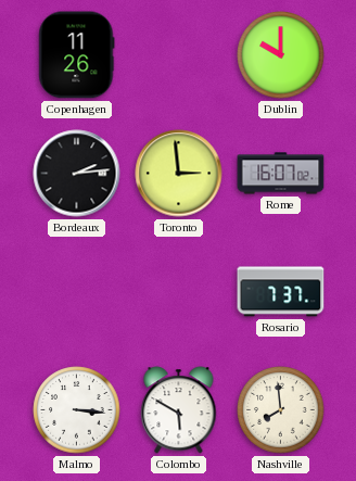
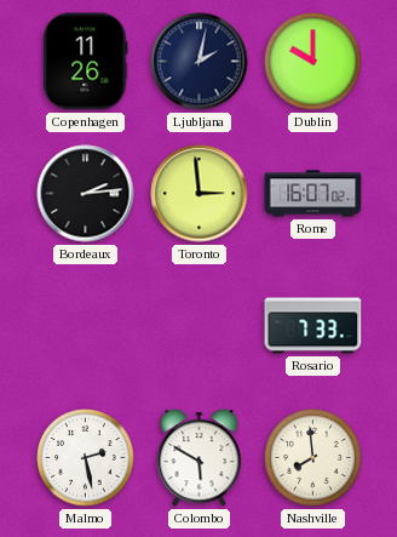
Ljubljana: none -> 2:02 (200, 62)
Rosario: 7:37 -> 7:33 (313, 326)
Malmo: 3:16 -> 2:28 (86, 458)
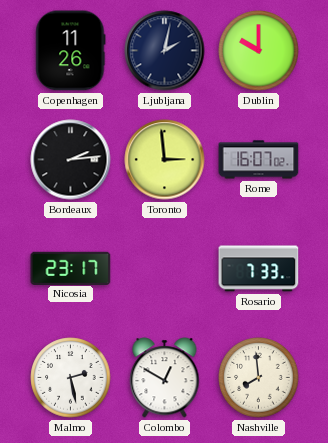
Nicosia: none -> 23:17 (71, 268)
Colombo: 5:50 -> 12:50 (165, 378)
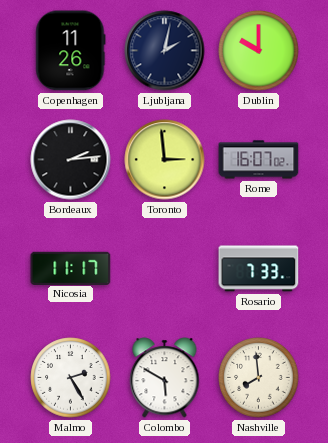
Nicosia: 23:17 -> 11:17 (71, 268)
Malmo: 2:28 -> 2:25 (71, 378)
Colombo: 12:50 -> 5:50 (165, 378)
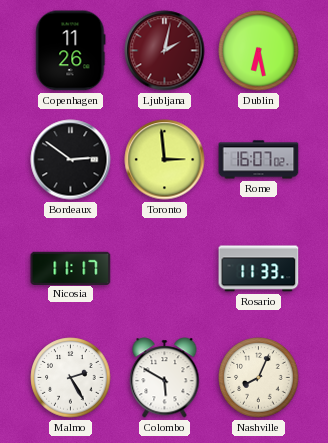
Ljubljana dial: navy -> burgundy (165, 51)
Dublin: 10:00 -> 6:28 (259, 51)
Bordeaux: 2:14 -> 2:51 (71, 160)
Rosario: 7:33 -> 11:33 (259, 269)
Nashville: 7:59 -> 8:04 (259, 378)
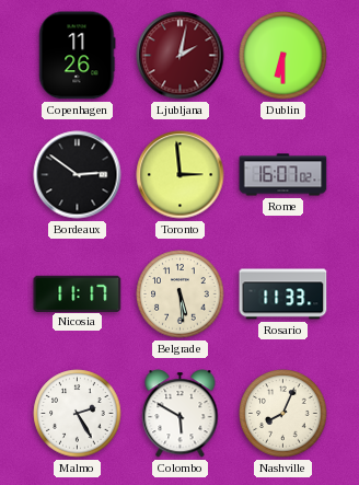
Dublin: 6:28 -> 6:30 (283, 56)
Belgrade: none -> 5:29 (181, 295)
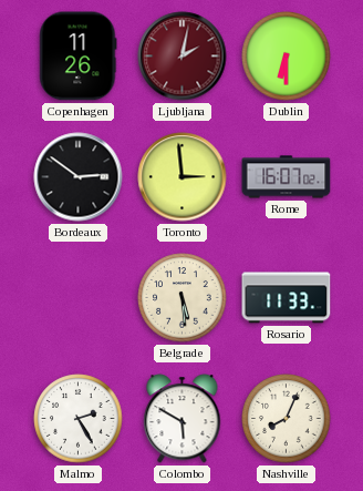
Nicosia: 11:17 -> none (78, 293)
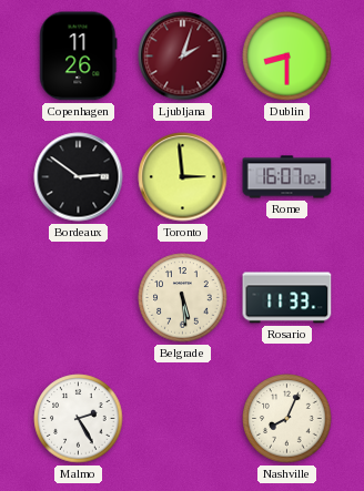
Ljubljana: 2:02 -> 2:03 (183, 57)
Dublin: 6:30 -> 8:30 (287, 57)
Colombo: 5:50 -> none (183, 419)
